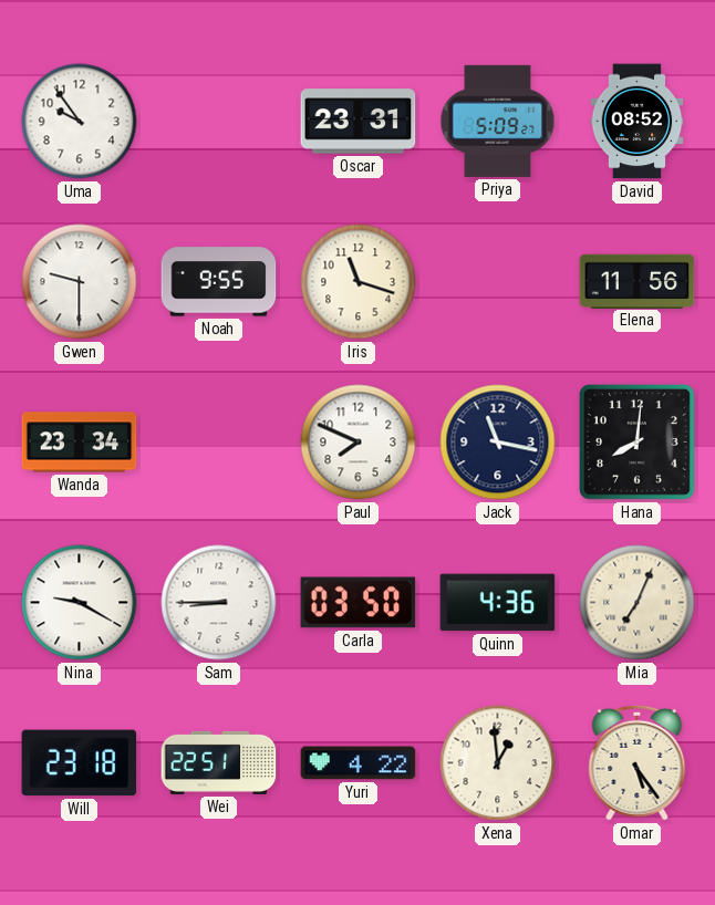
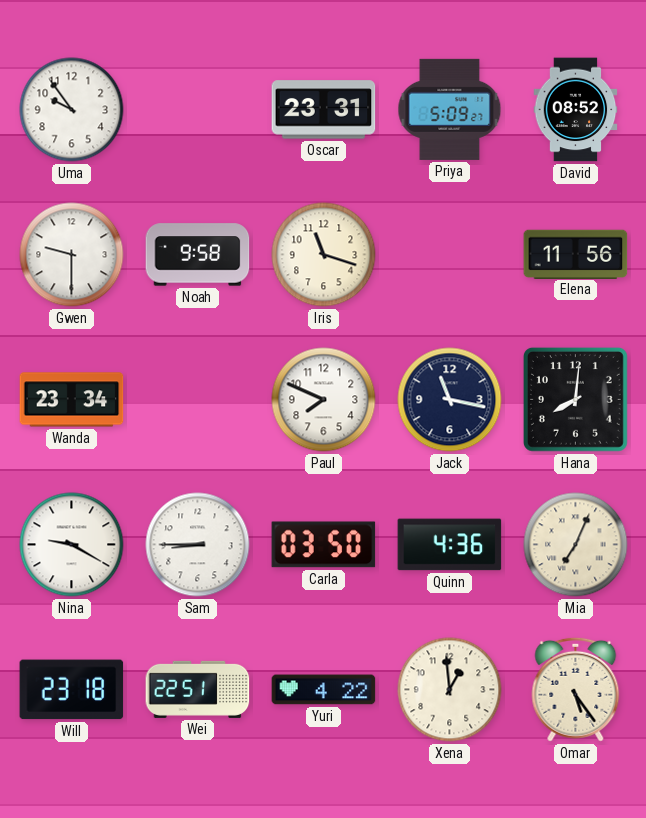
Noah: 9:55 -> 9:58 (198, 255)
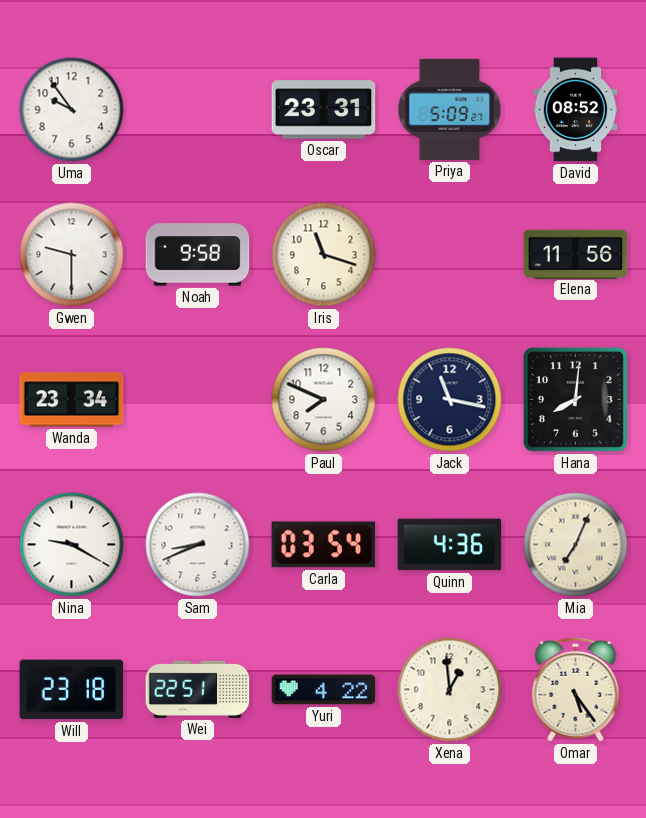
Sam: 8:45 -> 8:41 (198, 545)
Carla: 03:50 -> 03:54 (324, 545)
